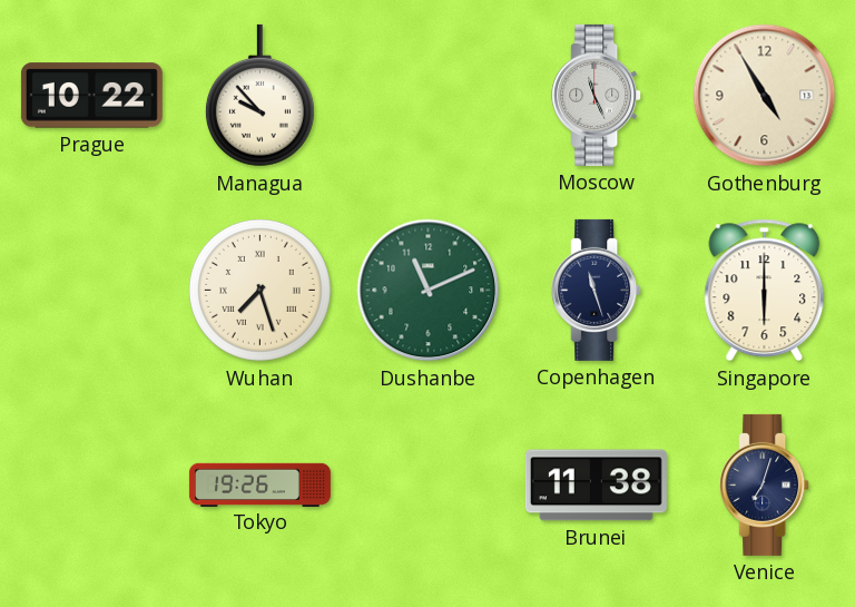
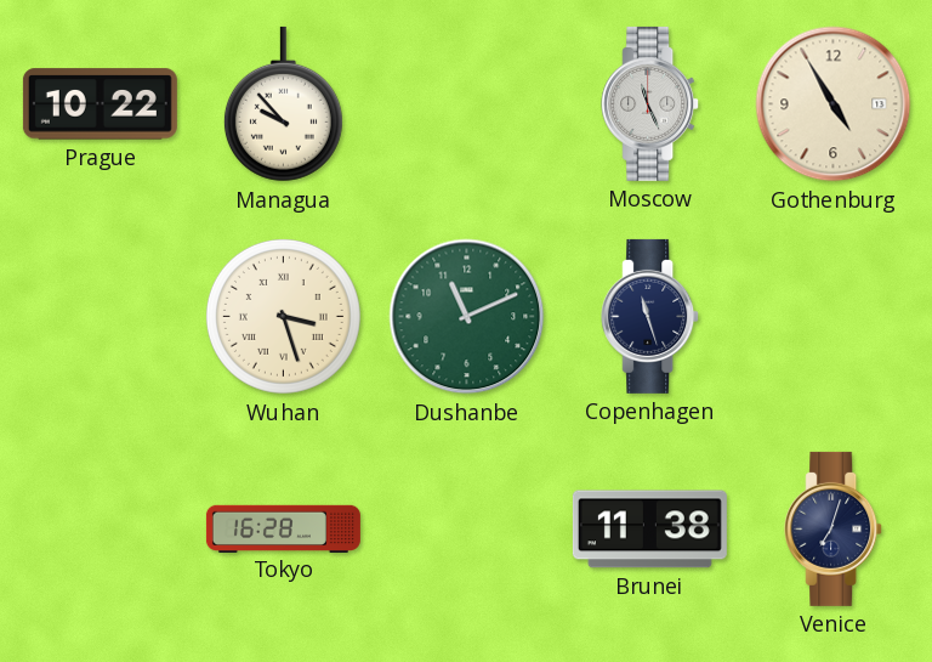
Wuhan: 7:27 -> 3:27 (283, 316)
Singapore: 6:00 -> none (765, 291)
Tokyo: 19:26 -> 16:28 (283, 528)
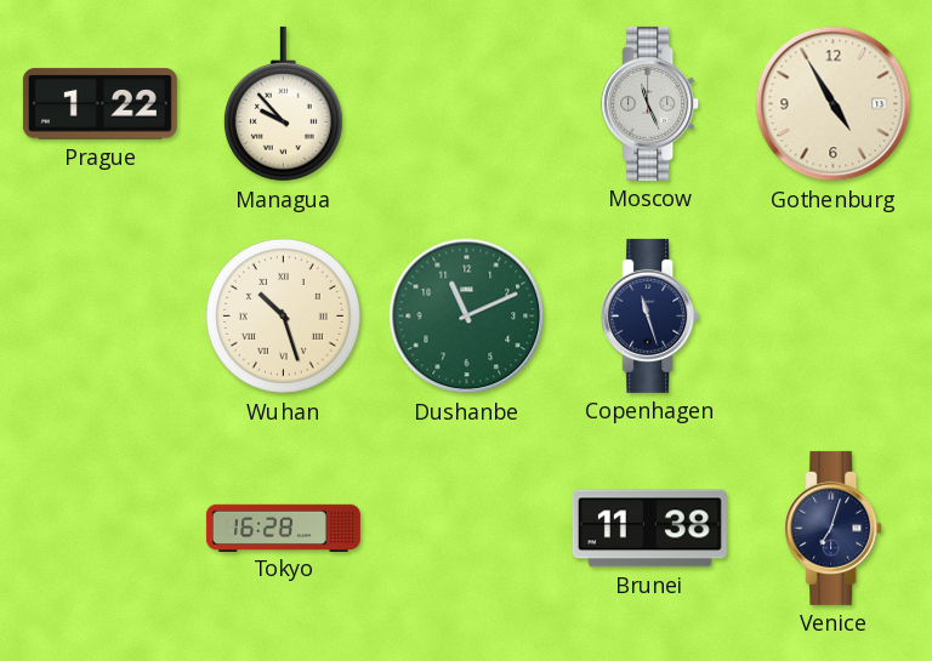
Prague: 10:22 -> 1:22 (100, 104)
Wuhan: 3:27 -> 10:27 (283, 315)
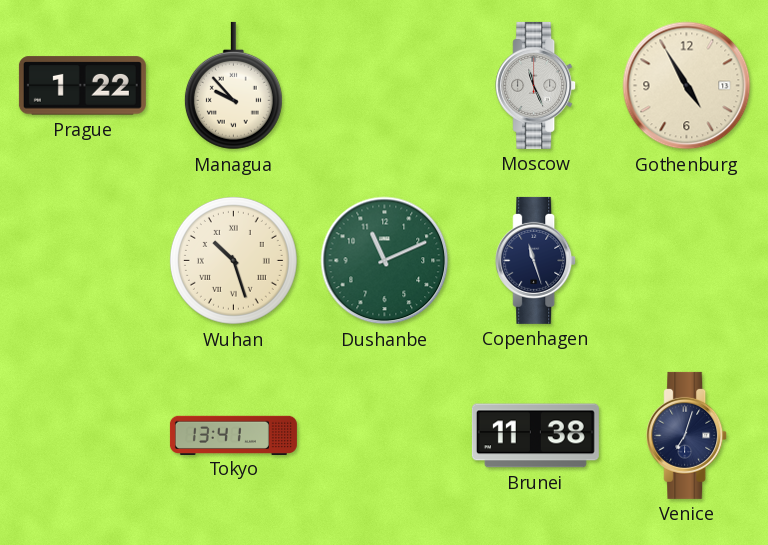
Tokyo: 16:28 -> 13:41 (233, 435)
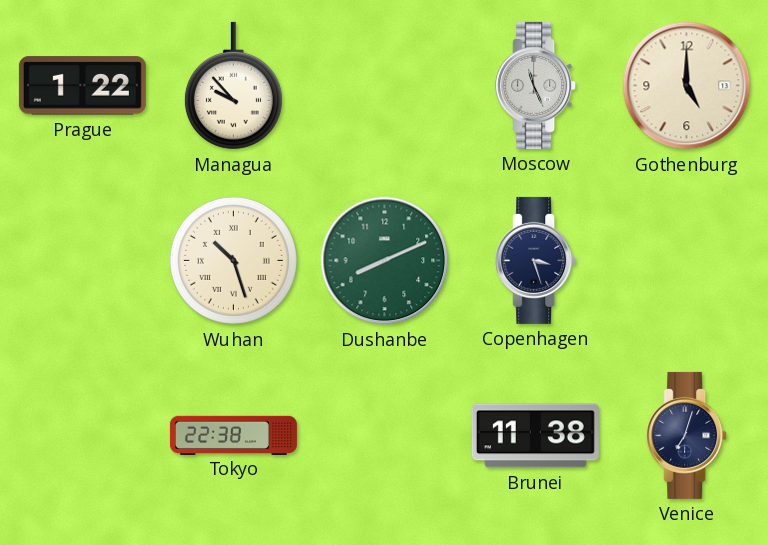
Gothenburg: 4:55 -> 5:00 (687, 86)
Dushanbe: 11:11 -> 8:11 (385, 261)
Copenhagen: 11:27 -> 3:27 (536, 260)
Tokyo: 13:41 -> 22:38 (233, 435)
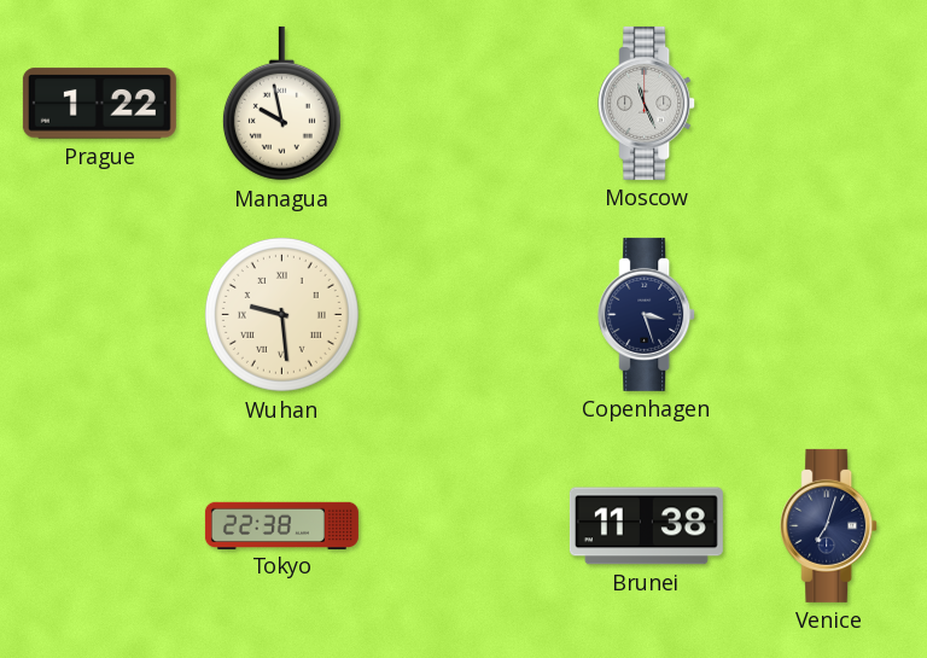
Managua: 9:53 -> 9:58 (281, 104)
Gothenburg: 5:00 -> none (687, 86)
Wuhan: 10:27 -> 9:29 (281, 314)
Dushanbe: 8:11 -> none (385, 261)
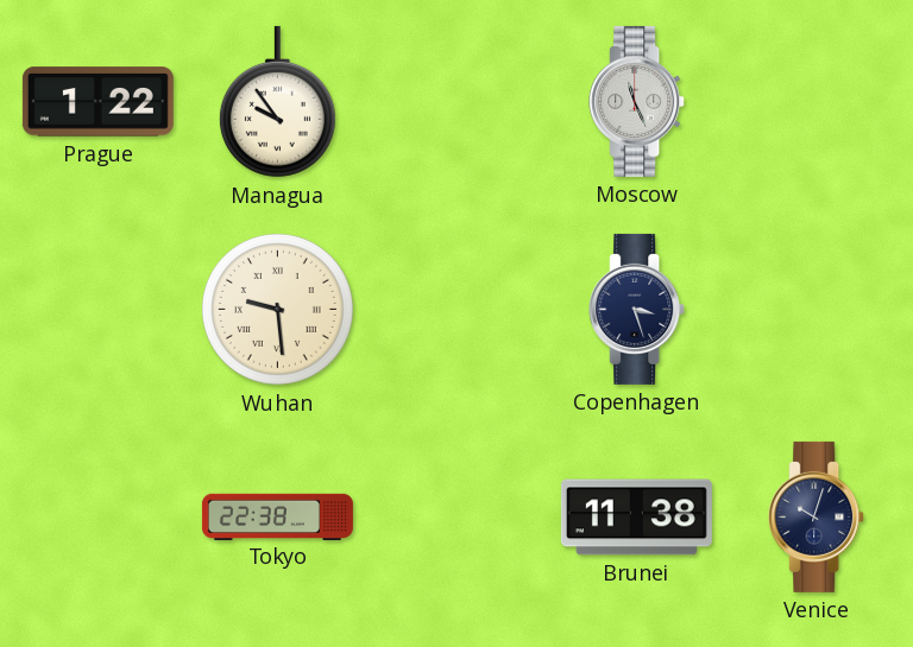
Managua: 9:58 -> 9:54 (277, 102)
Venice: 7:03 -> 10:03 (817, 516)
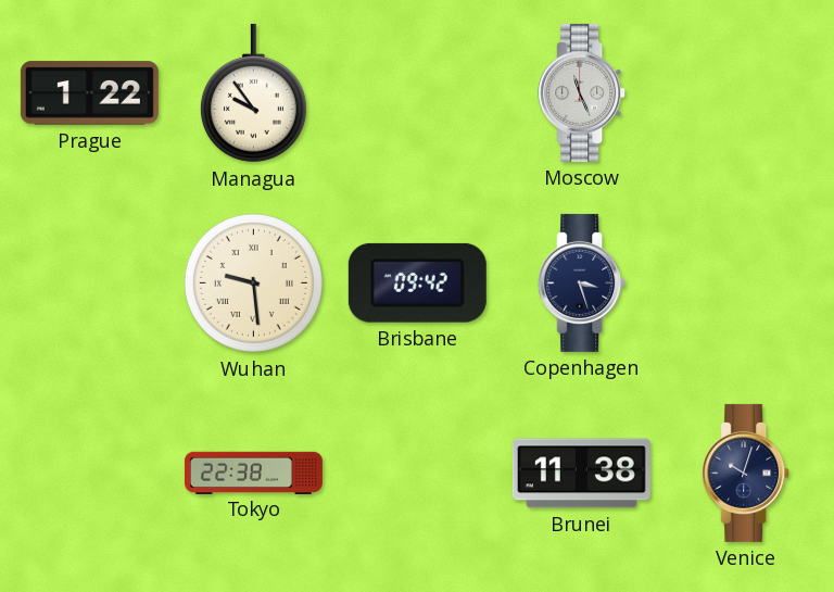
Brisbane: none -> 09:42 (417, 282)
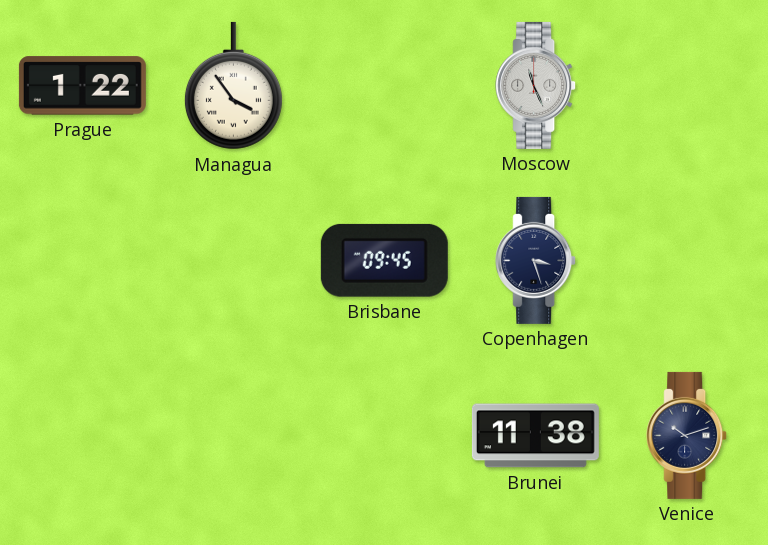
Managua: 9:54 -> 3:54 (233, 86)
Wuhan: 9:29 -> none (253, 282)
Brisbane: 09:42 -> 09:45 (384, 260)
Tokyo: 22:38 -> none (253, 473)
Venice: 10:03 -> 10:12 (687, 435)
